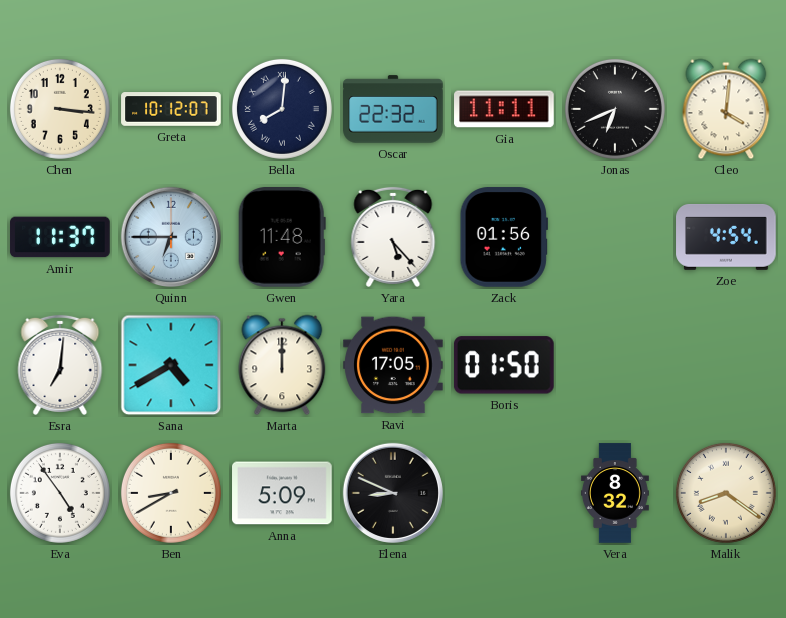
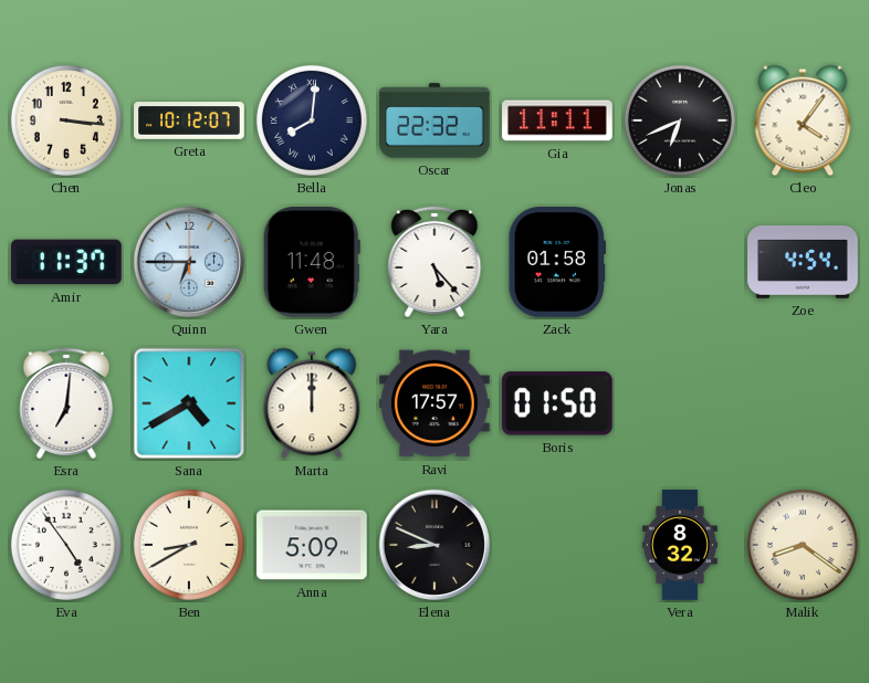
Cleo: 4:01 -> 4:06 (803, 120)
Zack: 01:56 -> 01:58 (556, 262)
Ravi: 17:05 -> 17:57 (434, 403)
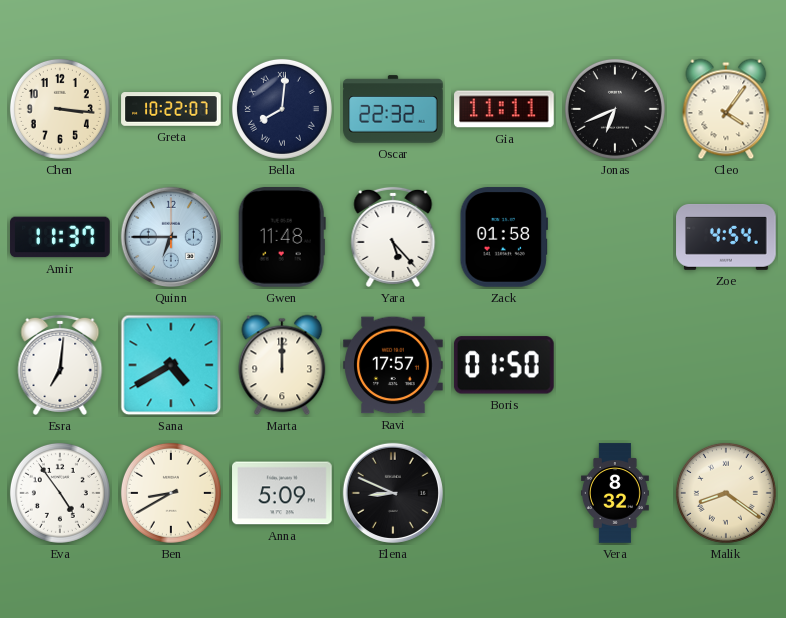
Greta: 10:12 -> 10:22 (171, 109)
